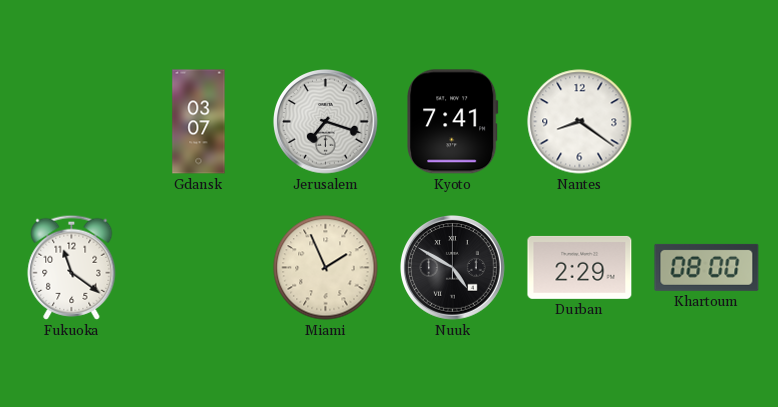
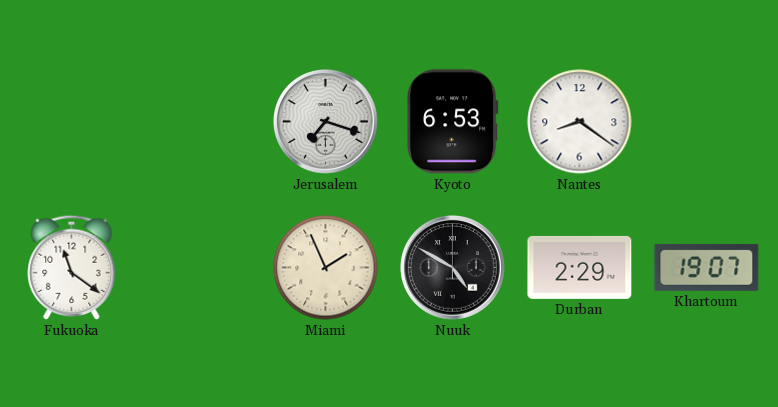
Gdansk: 03:07 -> none (199, 122)
Kyoto: 7:41 -> 6:53 (453, 122)
Khartoum: 08:00 -> 19:07 (707, 267)
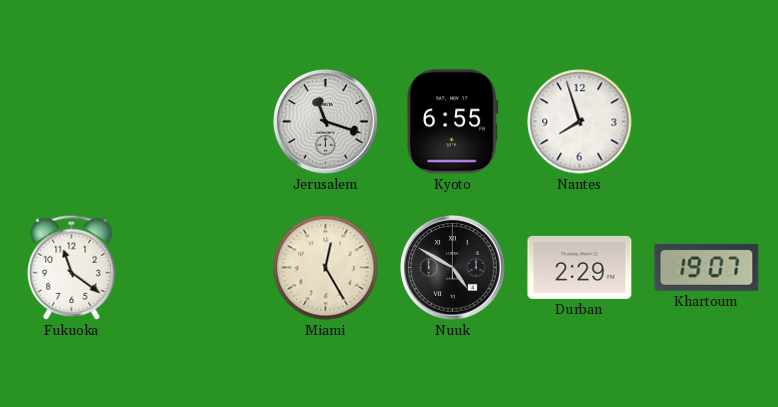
Jerusalem: 7:18 -> 11:18 (326, 122)
Kyoto: 6:53 -> 6:55 (453, 122)
Nantes: 8:21 -> 7:57 (580, 122)
Miami: 1:56 -> 12:25 (326, 268)
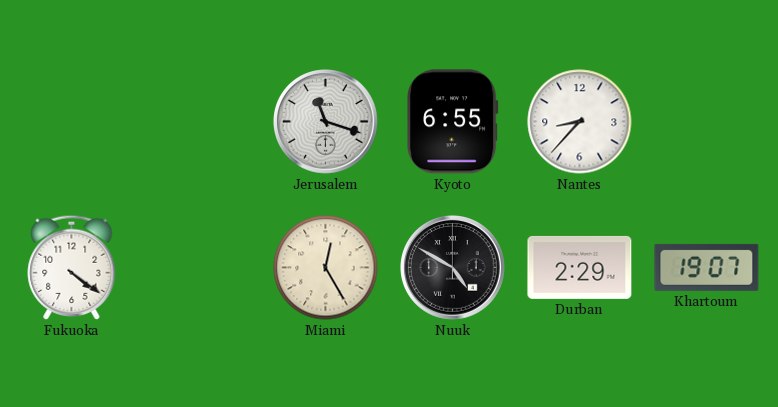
Nantes: 7:57 -> 8:37 (580, 122)
Fukuoka: 11:21 -> 4:21 (72, 267)
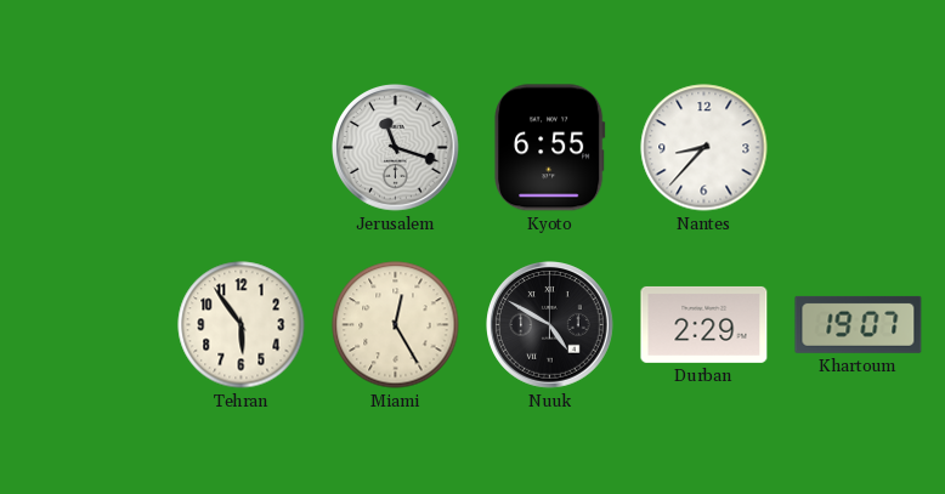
Fukuoka: 4:21 -> none (72, 267)
Tehran: none -> 5:54 (242, 325)
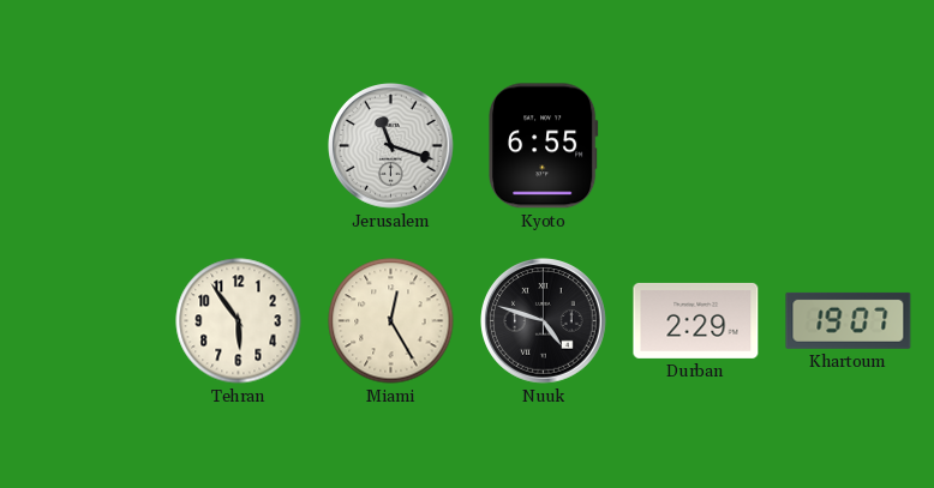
Nantes: 8:37 -> none (704, 148)
Nuuk: 4:50 -> 4:48 (544, 321)
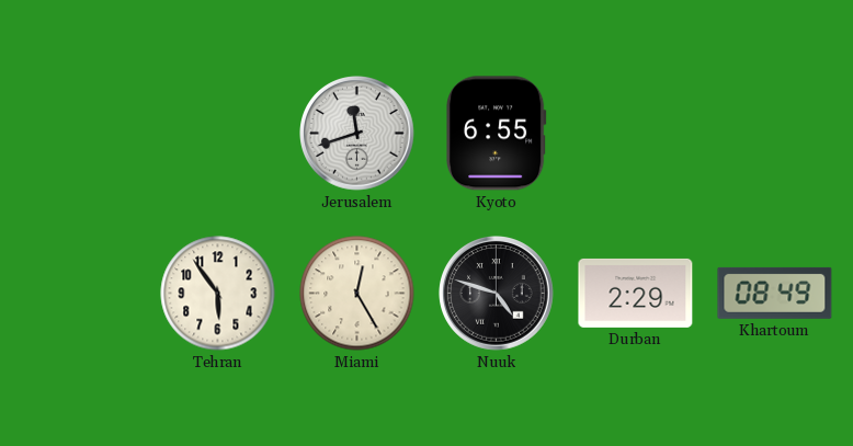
Jerusalem: 11:18 -> 11:42 (357, 134)
Khartoum: 19:07 -> 08:49 (775, 293)
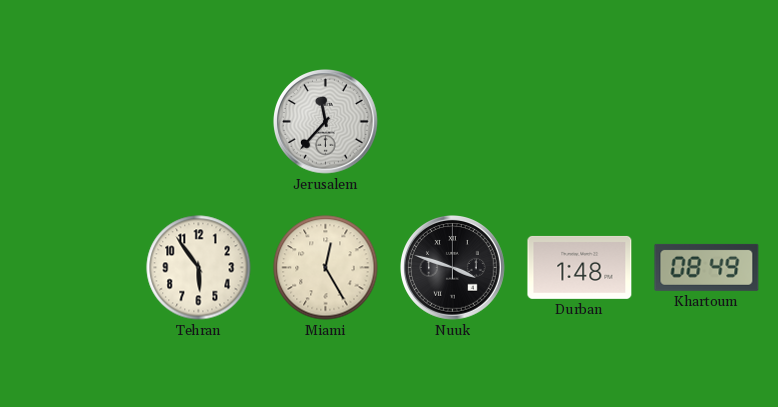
Jerusalem: 11:42 -> 11:37 (326, 122)
Kyoto: 6:55 -> none (497, 134)
Nuuk: 4:48 -> 3:48 (453, 268)
Durban: 2:29 -> 1:48 (580, 267)
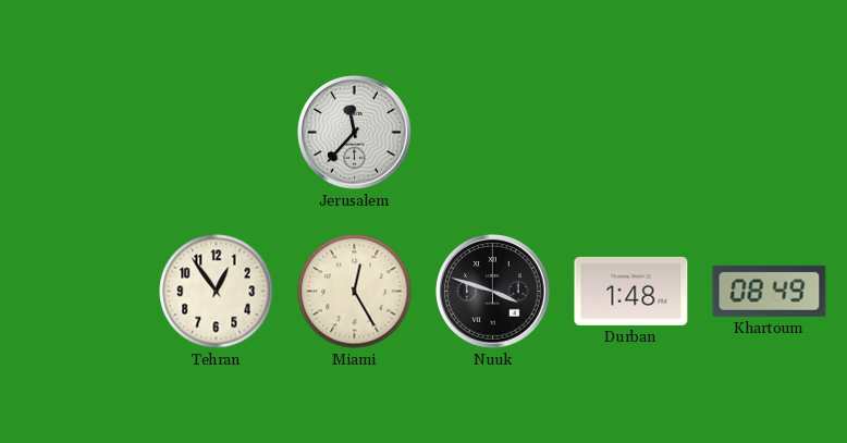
Tehran: 5:54 -> 12:54 (217, 292)
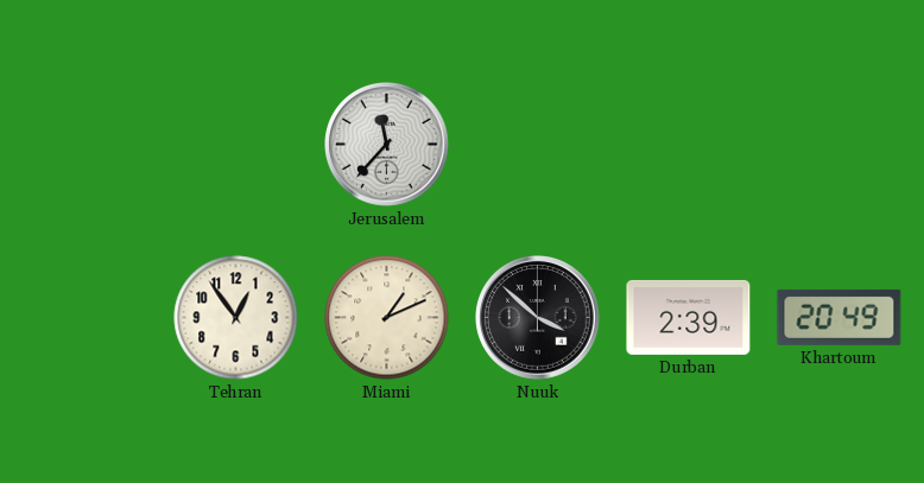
Miami: 12:25 -> 1:11 (387, 318)
Nuuk: 3:48 -> 3:52 (538, 318)
Durban: 1:48 -> 2:39 (689, 317)
Khartoum: 08:49 -> 20:49 (840, 317)
